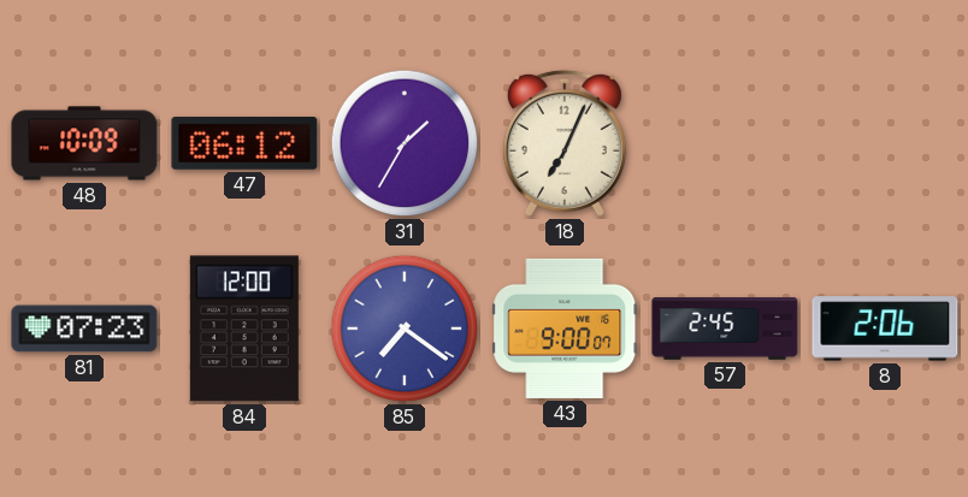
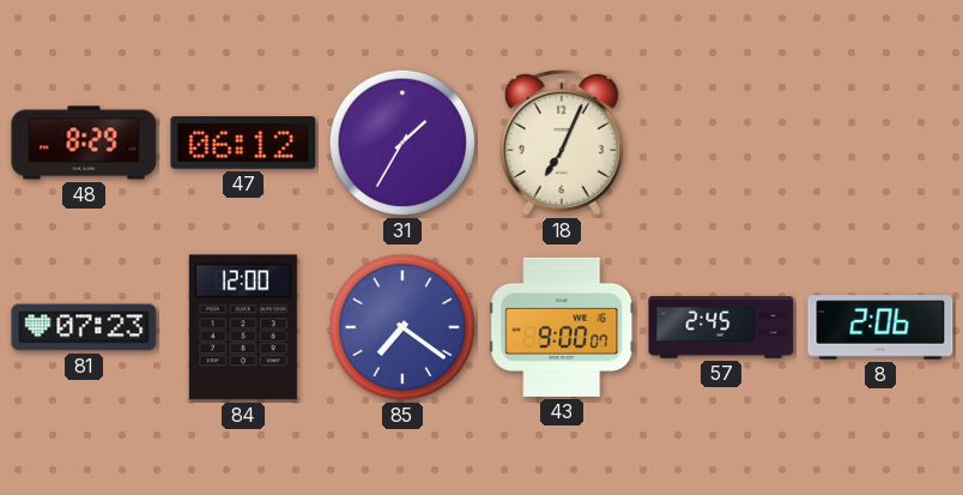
48: 10:09 -> 8:29 (84, 143)
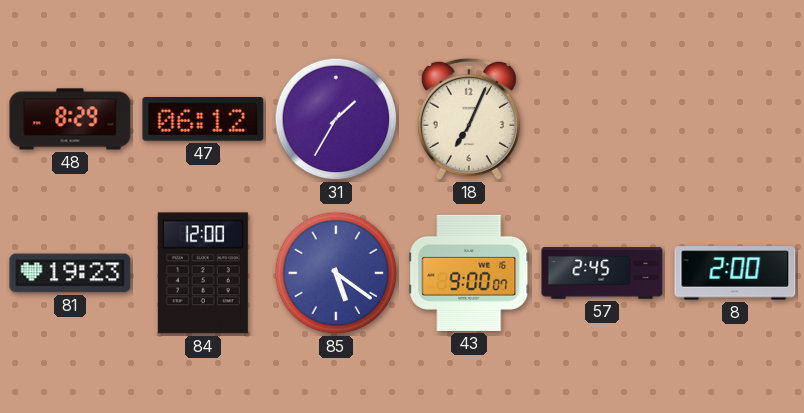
81: 07:23 -> 19:23 (70, 273)
85: 7:21 -> 5:21 (336, 273)
8: 2:06 -> 2:00 (735, 273)
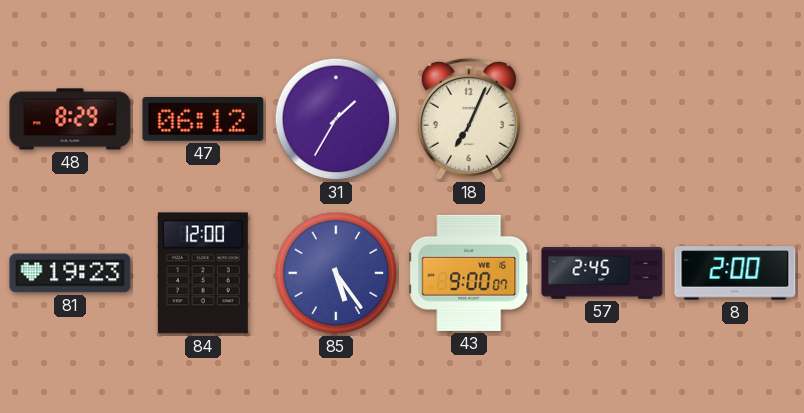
85: 5:21 -> 5:24 (336, 273)
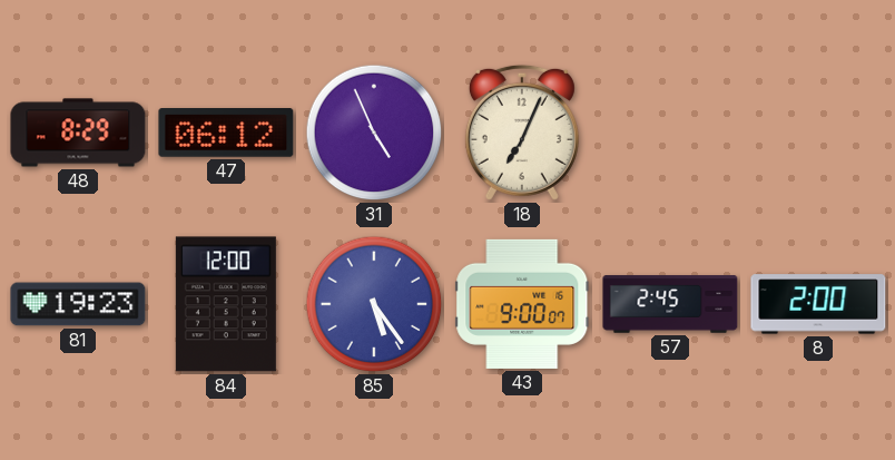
31: 1:35 -> 4:56 (374, 133)
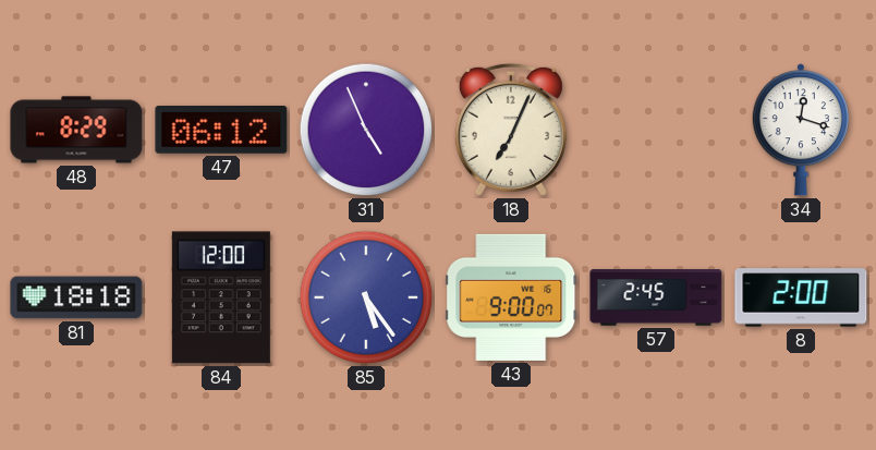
34: none -> 12:18 (800, 130)
81: 19:23 -> 18:18 (76, 297)
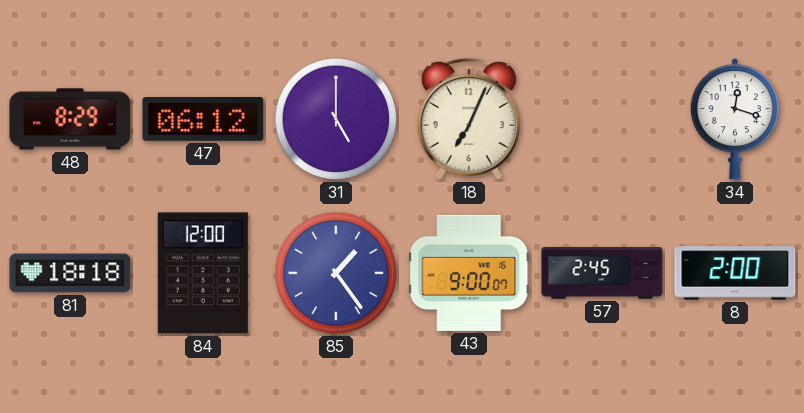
31: 4:56 -> 5:00 (336, 119)
85: 5:24 -> 1:24 (336, 273)
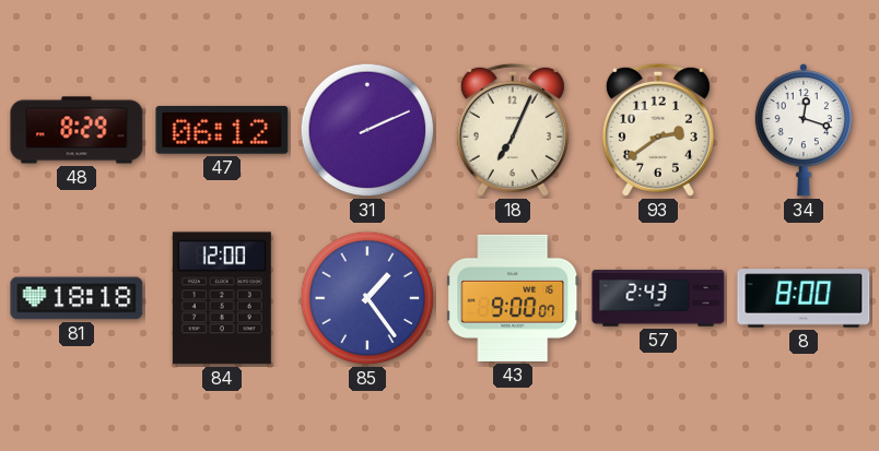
31: 5:00 -> 2:11 (367, 130)
93: none -> 2:39 (658, 130)
57: 2:45 -> 2:43 (658, 298)
8: 2:00 -> 8:00 (804, 298)
